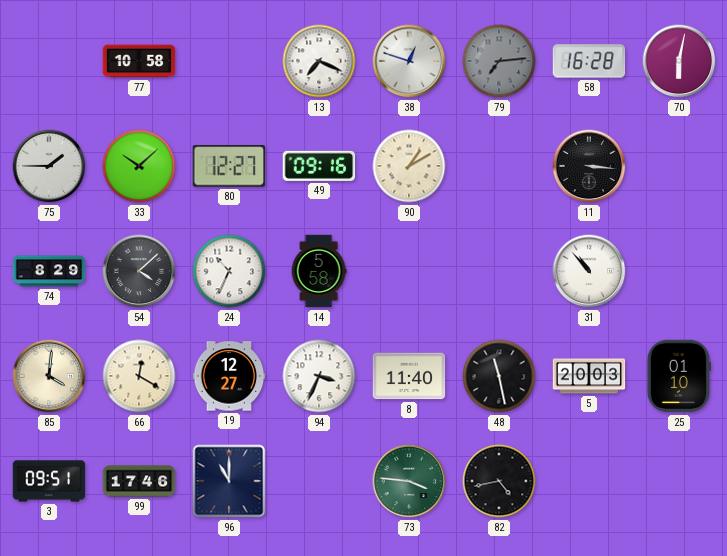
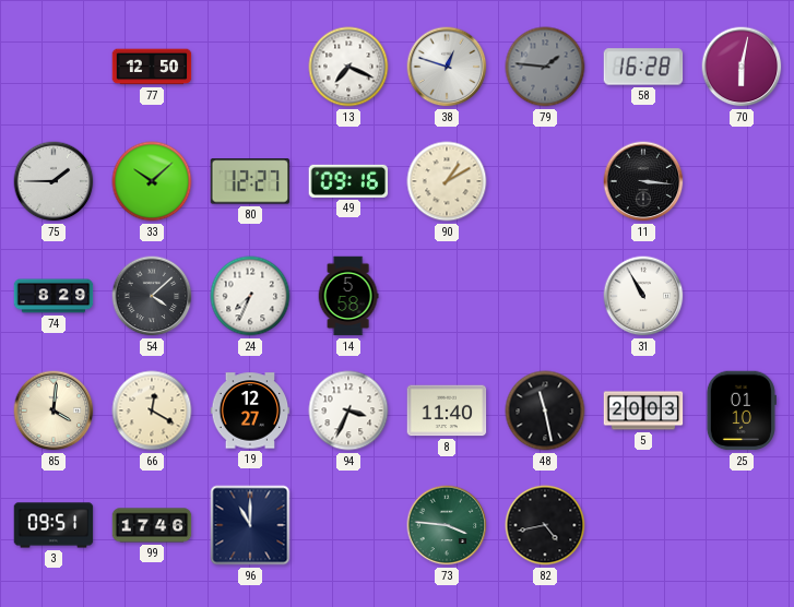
77: 10:58 -> 12:50 (152, 67)
79: 7:14 -> 1:46 (545, 67)
24: 10:34 -> 7:34 (250, 296)
31: 10:53 -> 10:55 (643, 296)
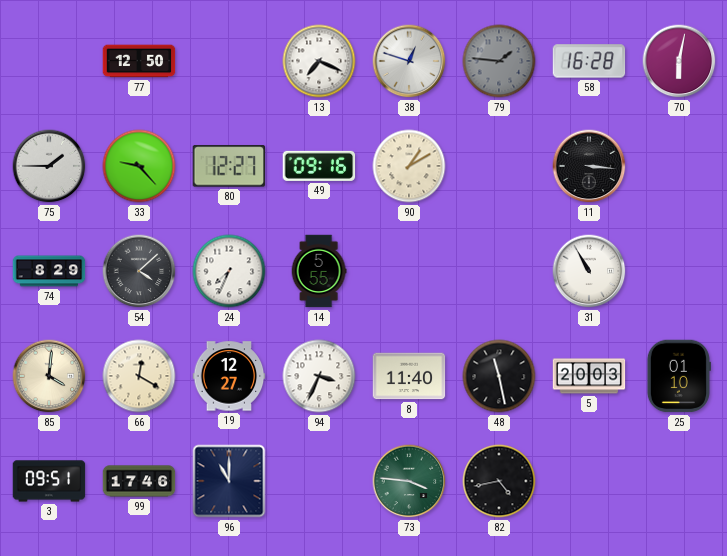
33: 10:08 -> 9:23 (139, 166)
14: 5:58 -> 5:55 (319, 271)
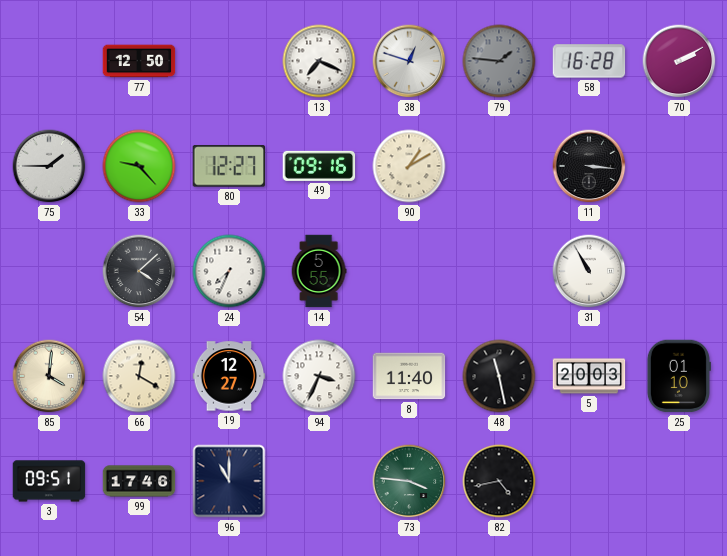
70: 6:02 -> 2:10 (679, 61)
74: 8:29 -> none (49, 271)
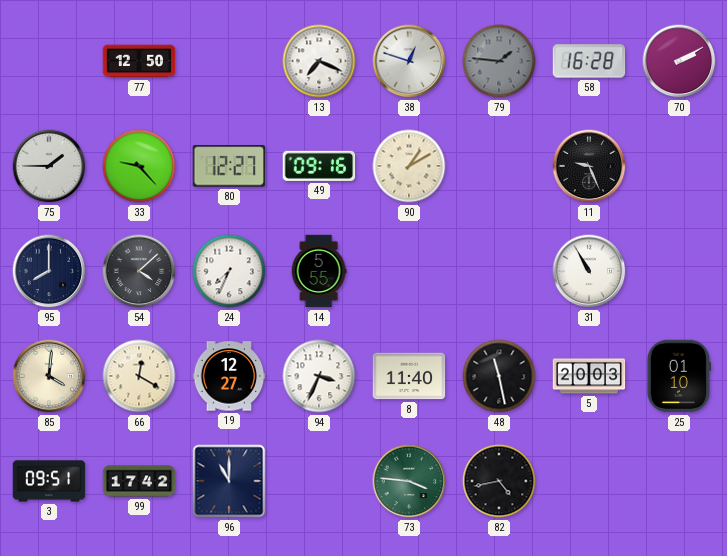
11: 3:16 -> 9:26 (589, 166)
95: none -> 8:00 (49, 271)
99: 17:46 -> 17:42 (139, 481)
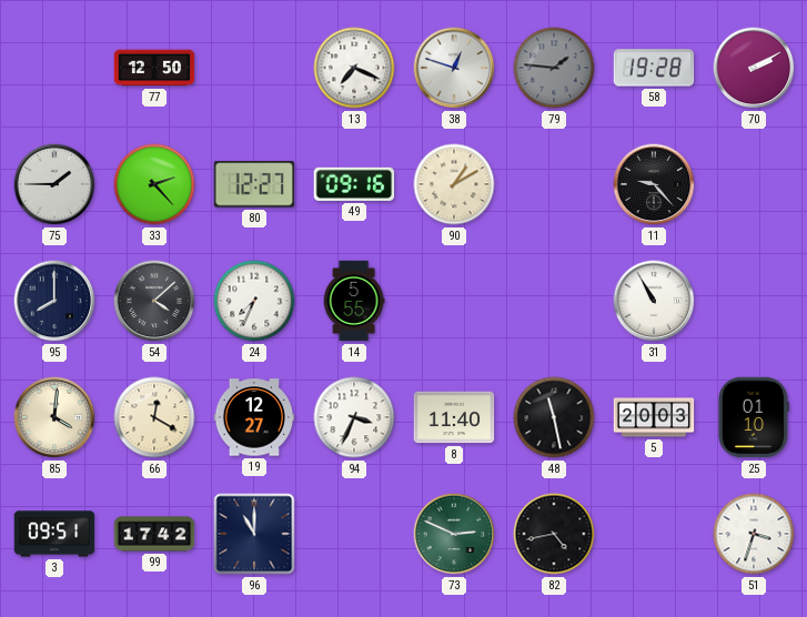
58: 16:28 -> 19:28 (654, 68)
33: 9:23 -> 2:23 (154, 184)
11: 9:26 -> 9:23 (654, 184)
73: 3:46 -> 2:49 (454, 534)
51: none -> 3:33 (754, 534)
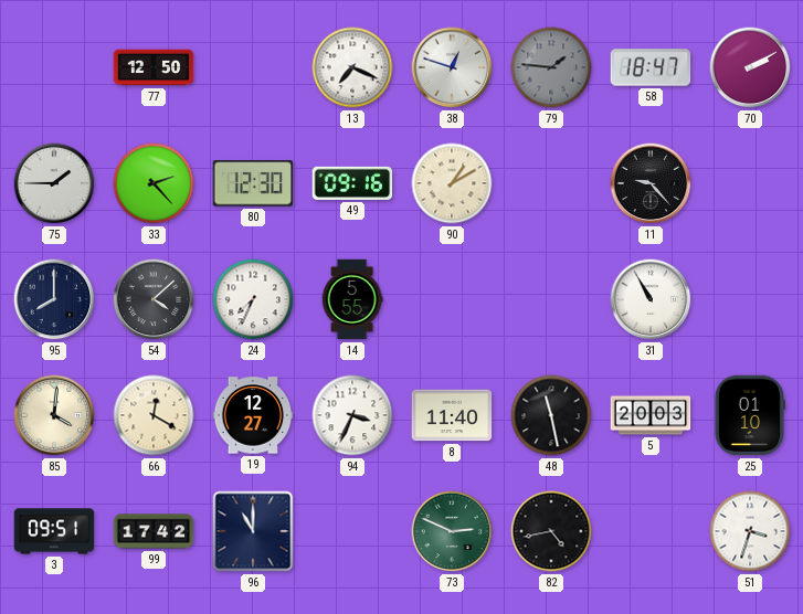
58: 19:28 -> 18:47 (651, 67)
80: 12:27 -> 12:30 (253, 183)
